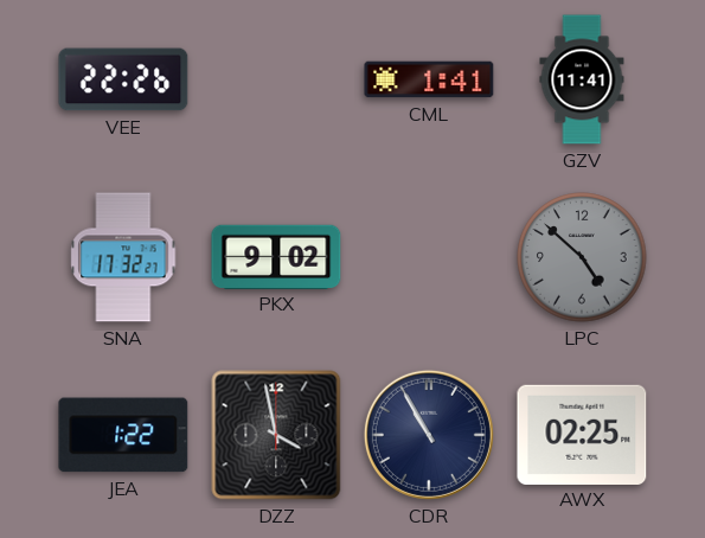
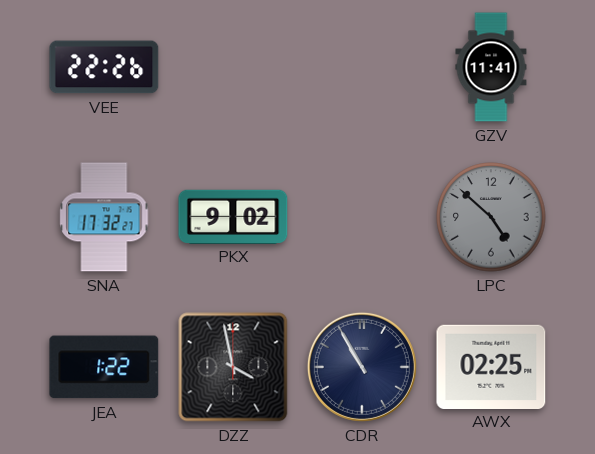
CML: 1:41 -> none (429, 79)
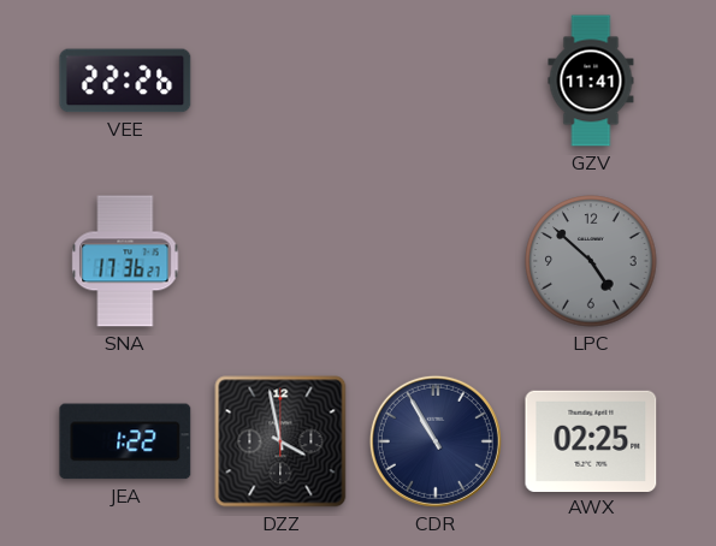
SNA: 17:32 -> 17:36 (125, 261)
PKX: 9:02 -> none (233, 216)
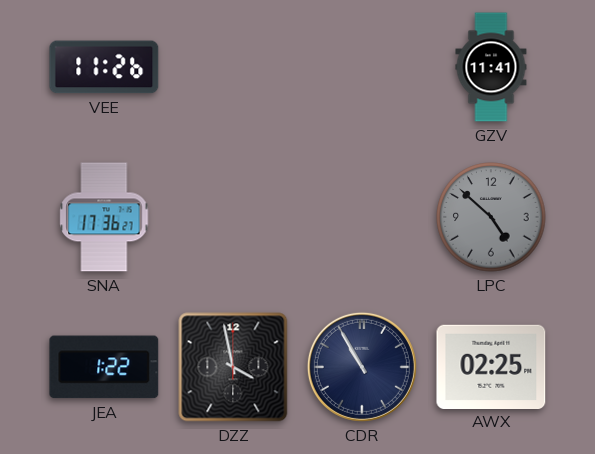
VEE: 22:26 -> 11:26 (104, 67)
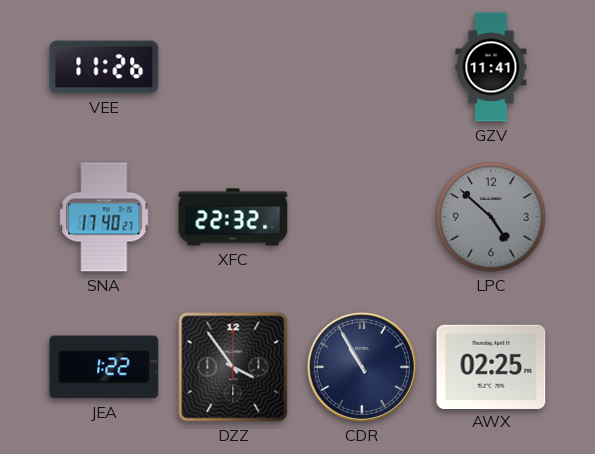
SNA: 17:36 -> 17:40 (104, 217)
XFC: none -> 22:32 (233, 217)
DZZ: 3:58 -> 3:54 (233, 367)
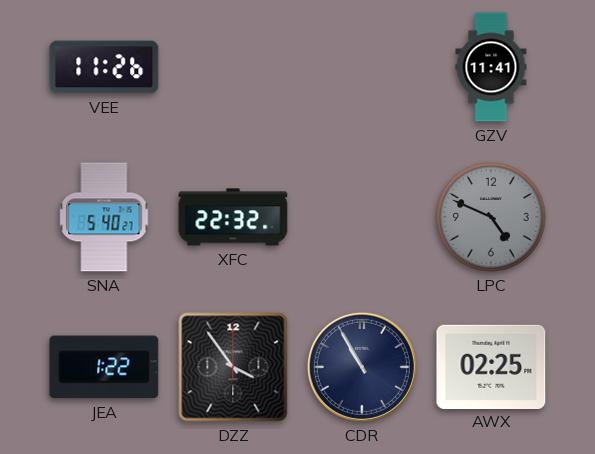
SNA: 17:40 -> 5:40 (104, 217)
LPC: 4:52 -> 4:49 (491, 217)
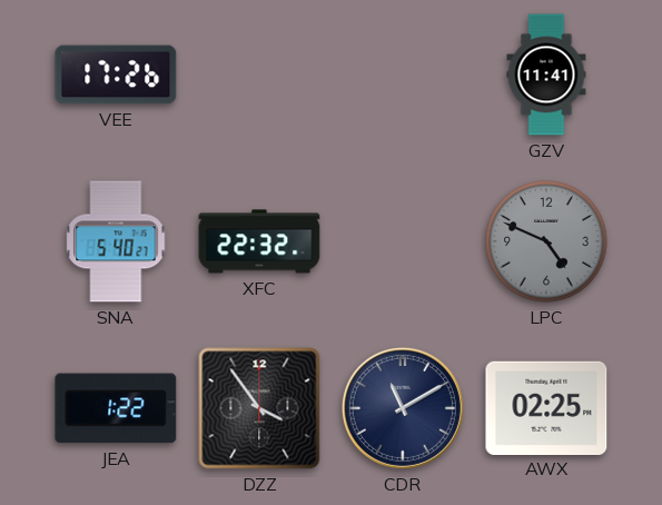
VEE: 11:26 -> 17:26 (116, 75)
CDR: 10:55 -> 11:10 (403, 408)
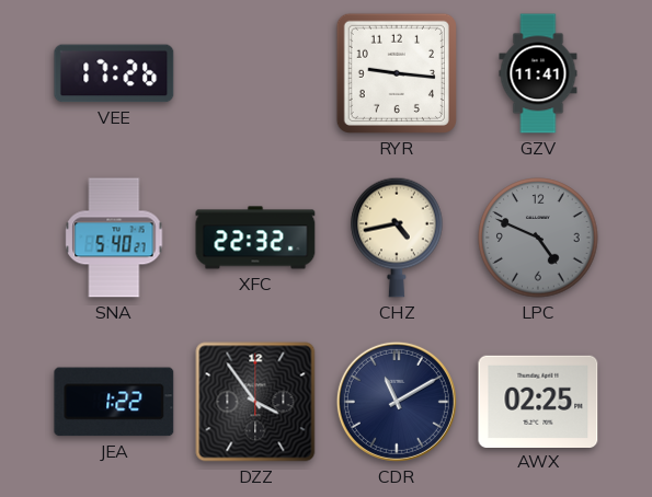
RYR: none -> 9:16 (397, 73)
CHZ: none -> 4:43 (397, 238)
